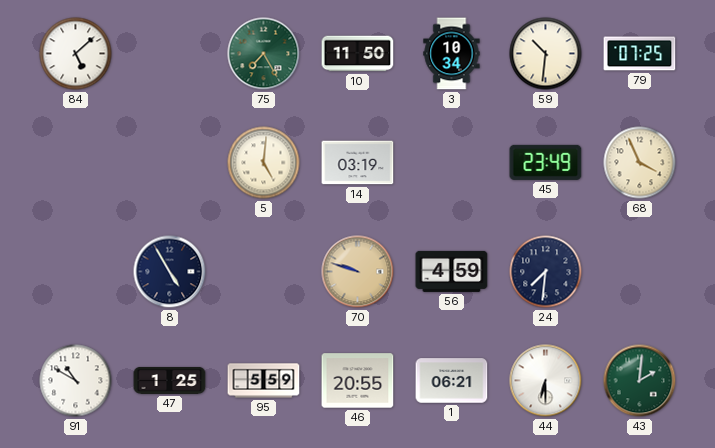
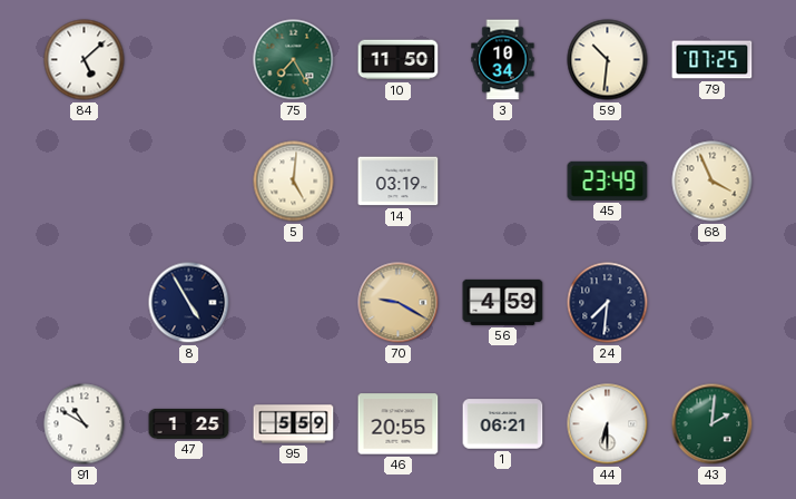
70: 9:48 -> 9:20 (399, 303)
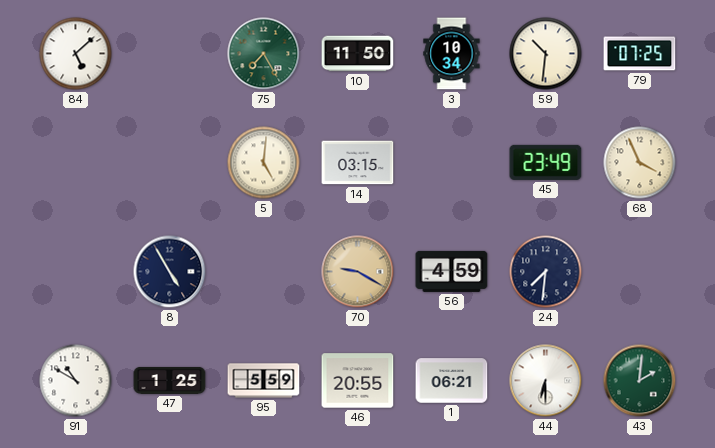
14: 03:19 -> 03:15 (358, 163)
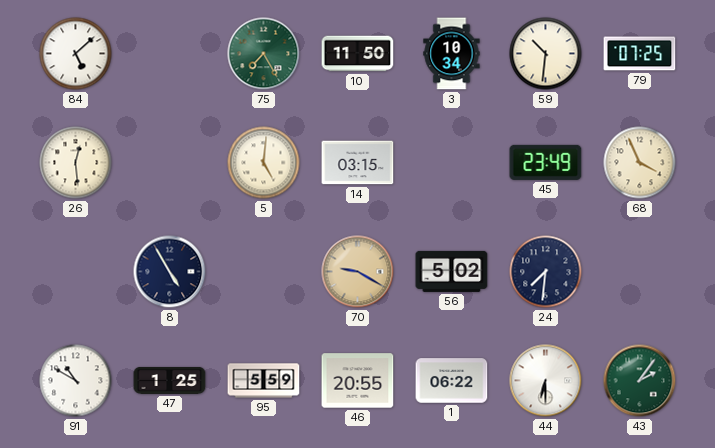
26: none -> 12:29 (76, 163)
56: 4:59 -> 5:02 (452, 271)
1: 06:21 -> 06:22 (452, 381)
43: 2:01 -> 2:06 (640, 381)
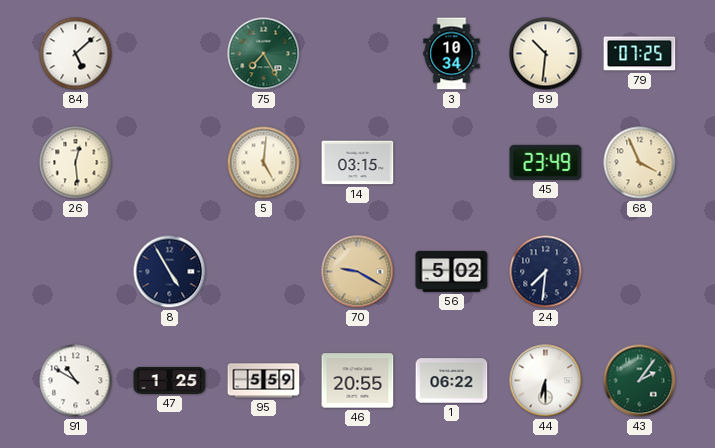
10: 11:50 -> none (358, 54)
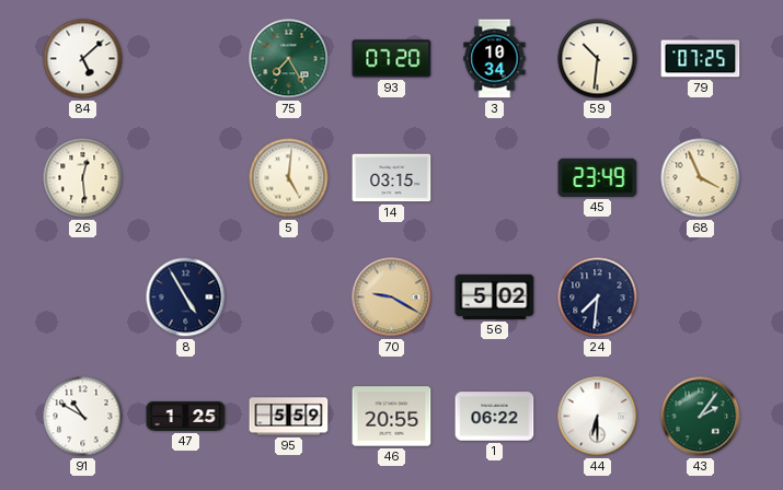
93: none -> 07:20 (392, 59)
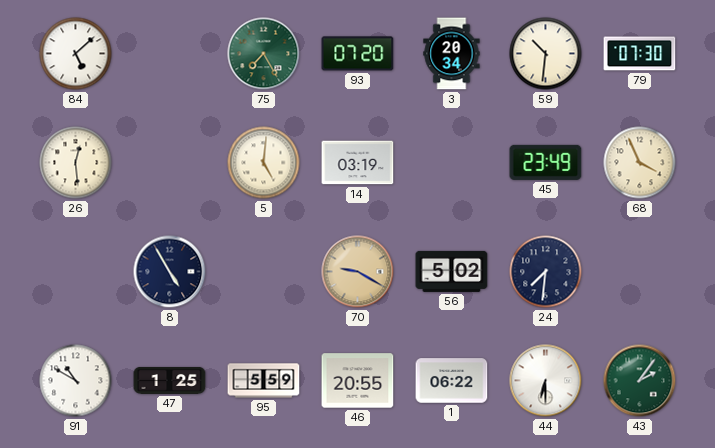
3: 10:34 -> 20:34 (452, 54)
79: 07:25 -> 07:30 (640, 54)
14: 03:15 -> 03:19 (358, 163)
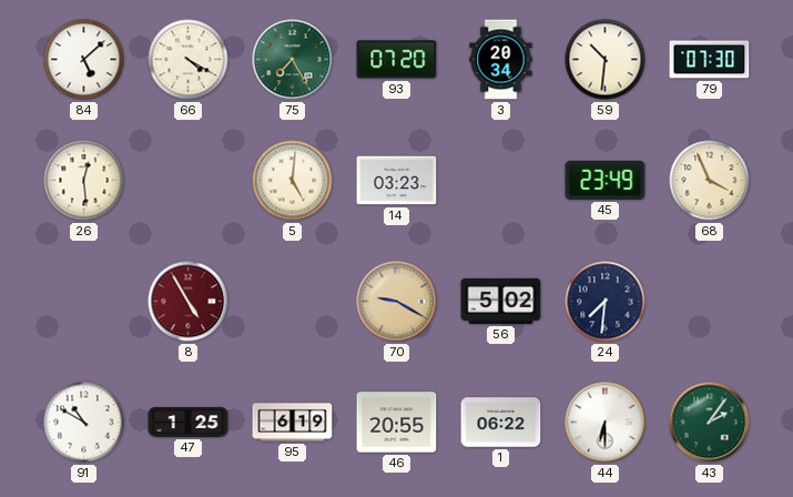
66: none -> 4:20 (189, 60)
14: 03:19 -> 03:23 (397, 181)
8 dial: navy -> burgundy (189, 302)
95: 5:59 -> 6:19 (293, 423)
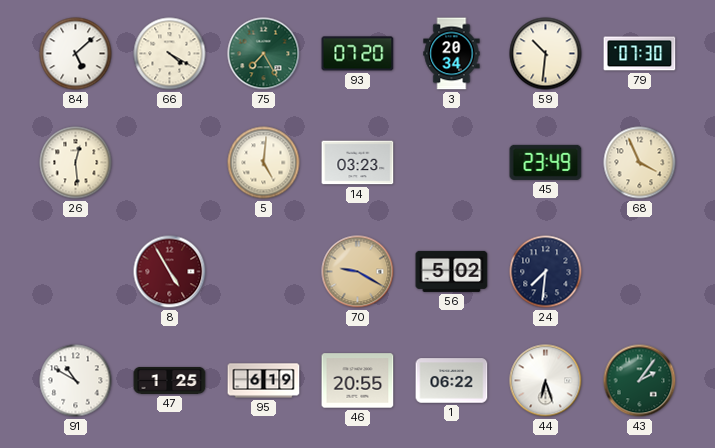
44: 6:30 -> 6:27 (546, 381)
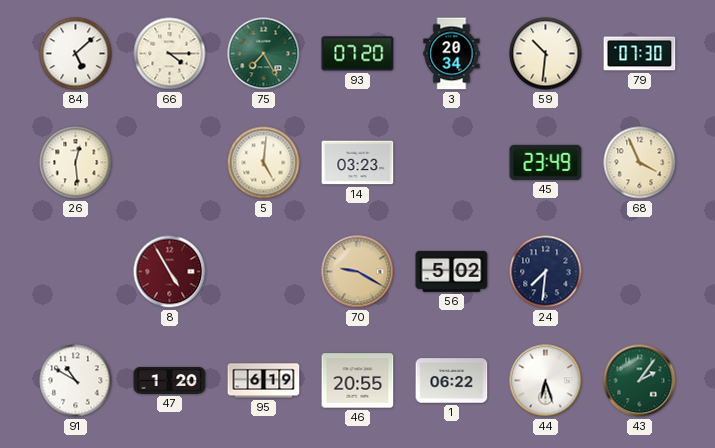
66: 4:20 -> 4:15 (170, 54)
47: 1:25 -> 1:20 (170, 380)
